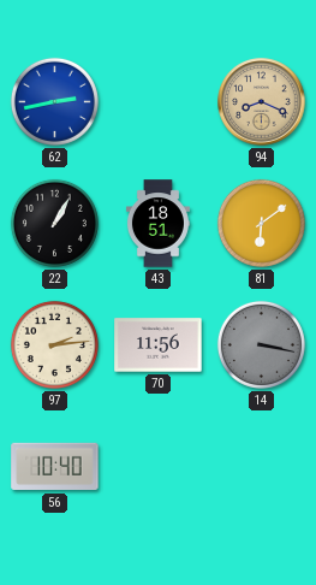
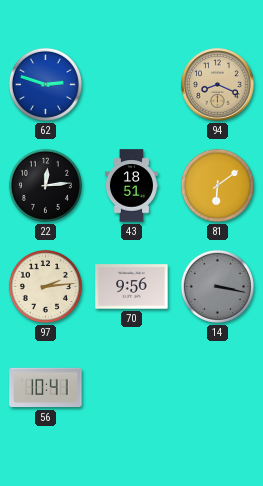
62: 2:43 -> 2:48 (45, 84)
22: 1:05 -> 12:14 (45, 185)
70: 11:56 -> 9:56 (132, 287)
56: 10:40 -> 10:41 (46, 388)
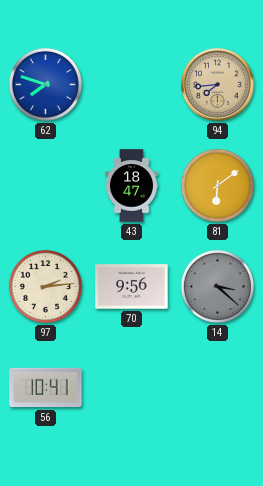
62: 2:48 -> 7:48 (45, 84)
94: 8:19 -> 7:44 (218, 85)
22: 12:14 -> none (45, 185)
43: 18:51 -> 18:47 (131, 186)
14: 3:17 -> 3:22 (217, 286)
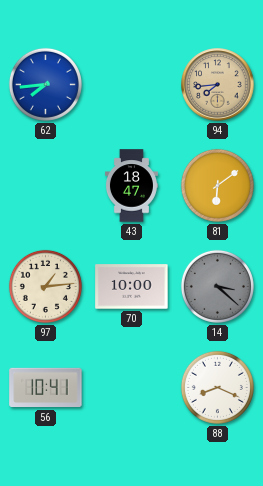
62: 7:48 -> 7:44 (45, 84)
97: 2:14 -> 1:14 (45, 286)
70: 9:56 -> 10:00 (132, 287)
88: none -> 8:19 (217, 387)
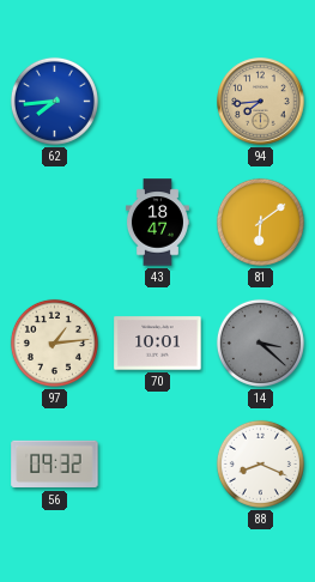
70: 10:00 -> 10:01 (158, 344)
56: 10:41 -> 09:32 (55, 465)
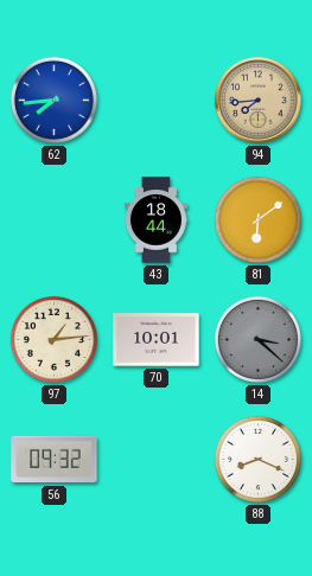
43: 18:47 -> 18:44 (155, 220)
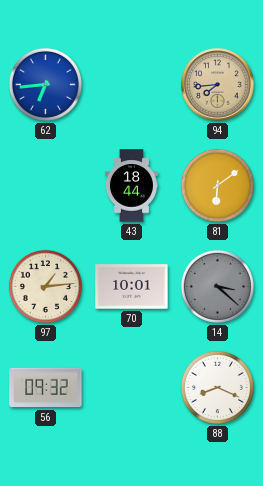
62: 7:44 -> 6:44 (45, 84)
